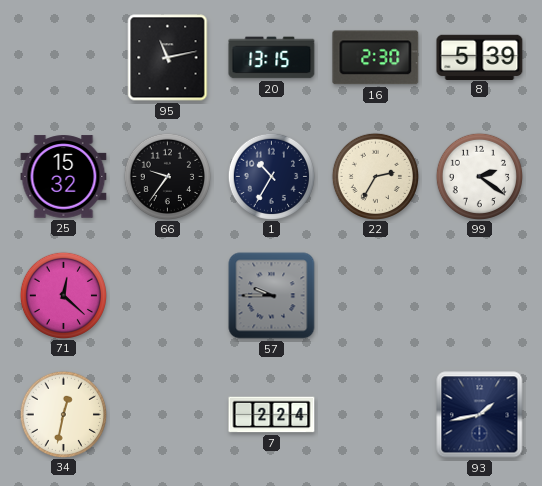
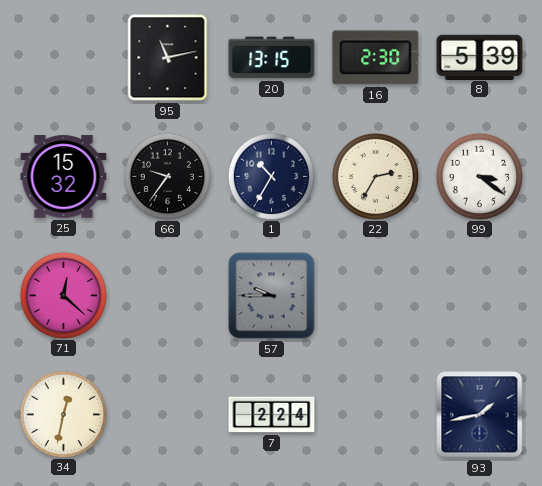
99: 2:21 -> 3:21 (479, 176)
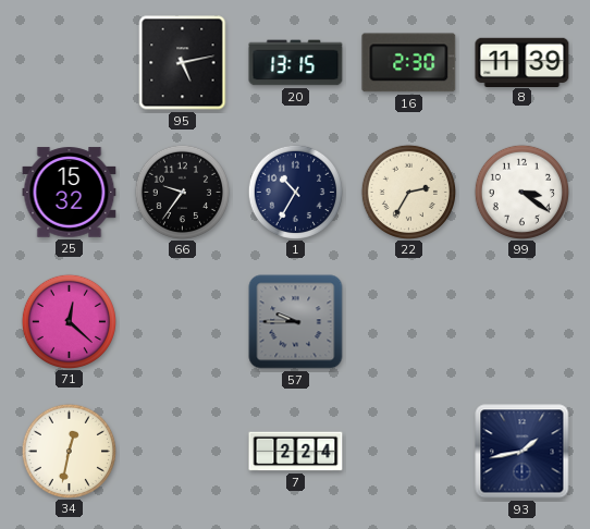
95: 11:13 -> 5:13 (183, 63)
8: 5:39 -> 11:39 (523, 62)
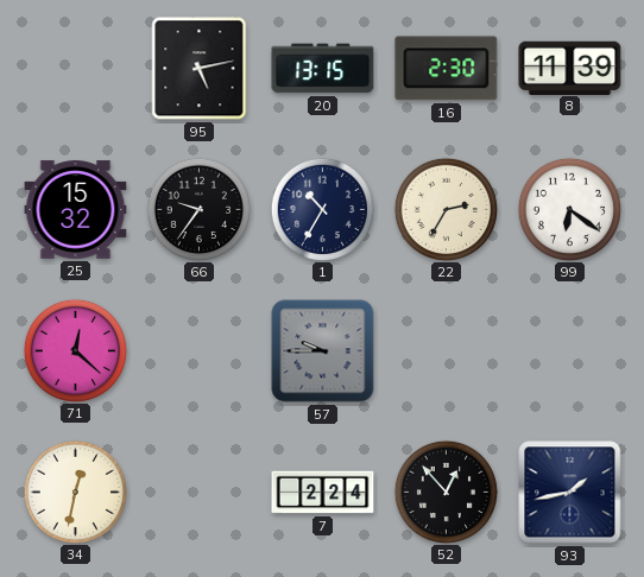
99: 3:21 -> 6:21 (569, 209)
52: none -> 12:53 (446, 492)
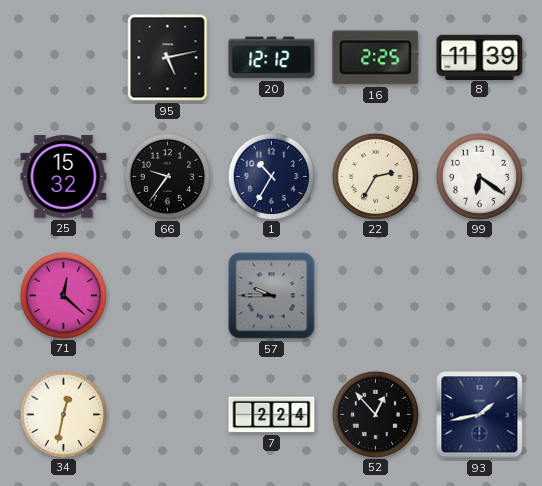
20: 13:15 -> 12:12 (272, 58)
16: 2:30 -> 2:25 (376, 58)
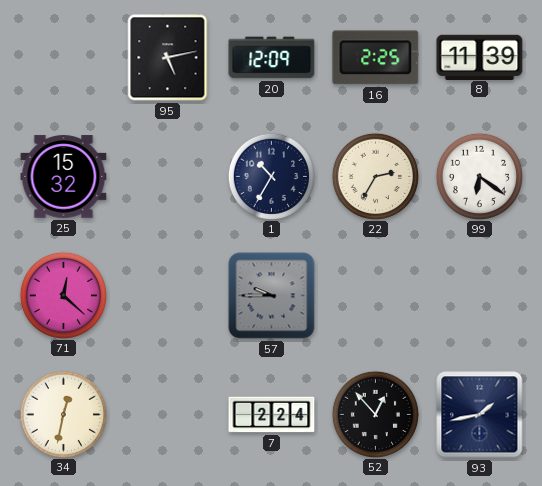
20: 12:12 -> 12:09 (272, 58)
66: 9:36 -> none (167, 176)
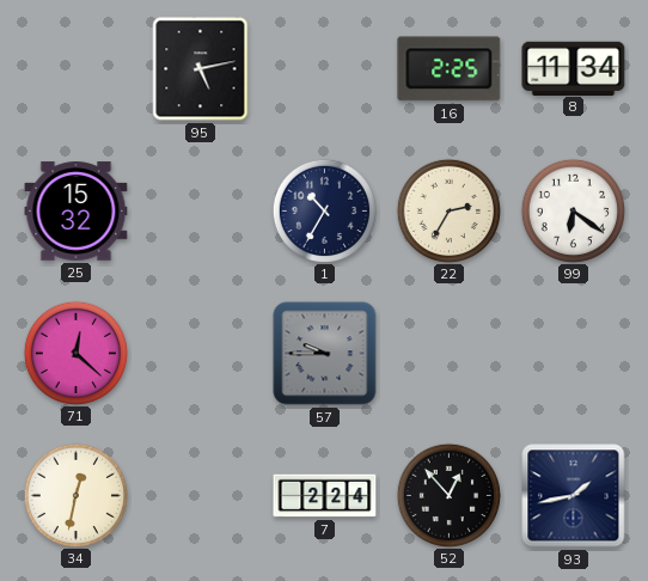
20: 12:09 -> none (272, 58)
8: 11:39 -> 11:34 (574, 68)
